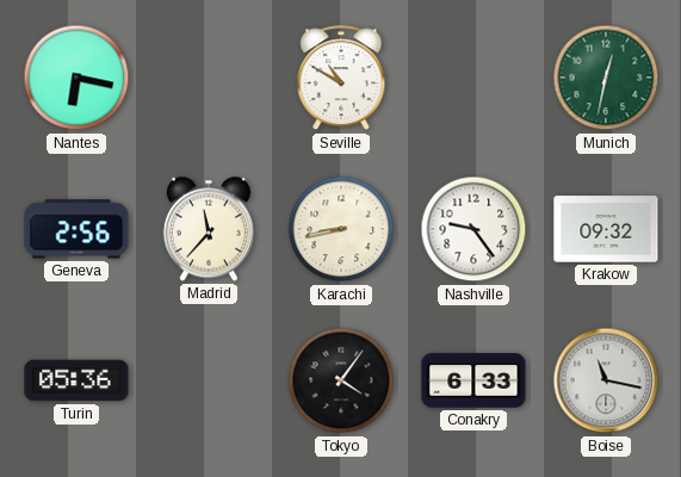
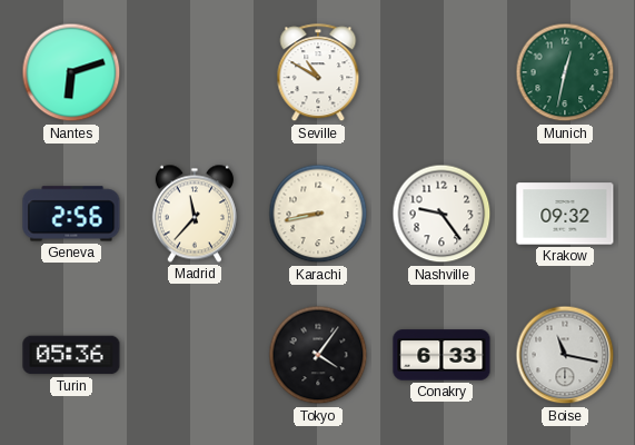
Nantes: 6:17 -> 6:12 (71, 72)
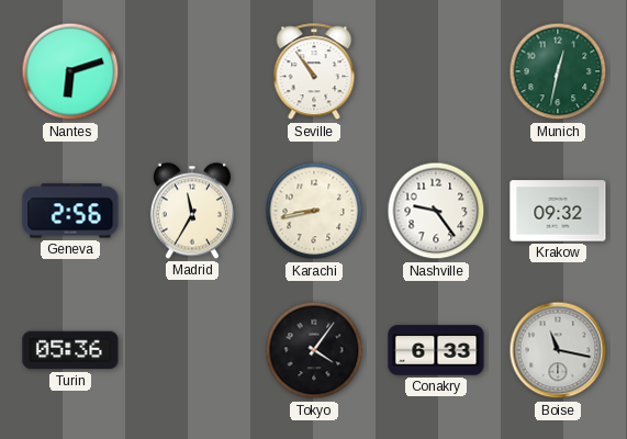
Seville: 10:50 -> 10:54 (314, 72)
Madrid: 11:37 -> 11:35 (192, 211)
